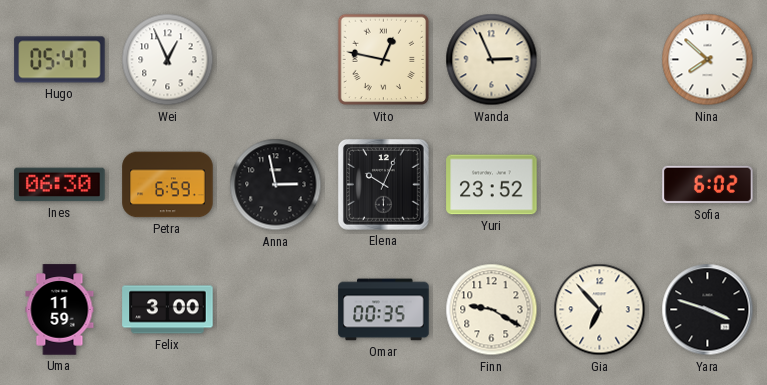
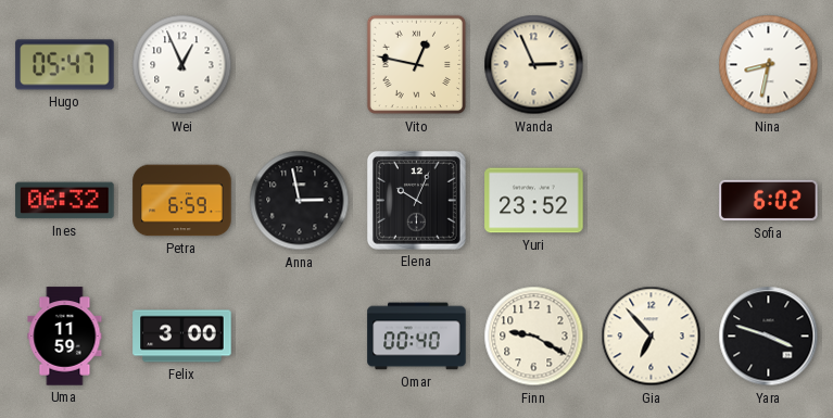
Nina: 7:52 -> 8:32 (769, 65)
Ines: 06:30 -> 06:32 (65, 201)
Omar: 00:35 -> 00:40 (417, 337)
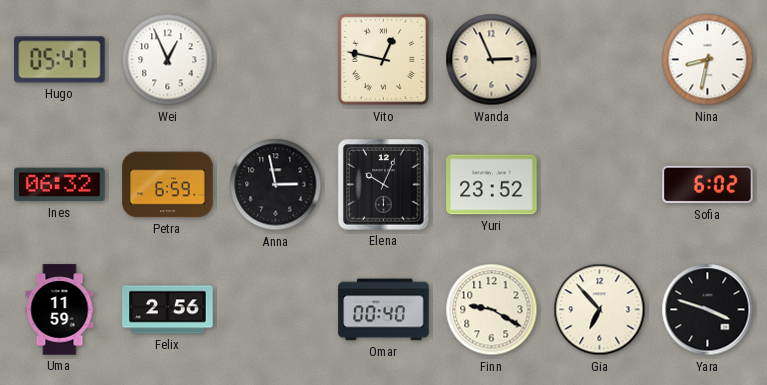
Felix: 3:00 -> 2:56 (168, 310)
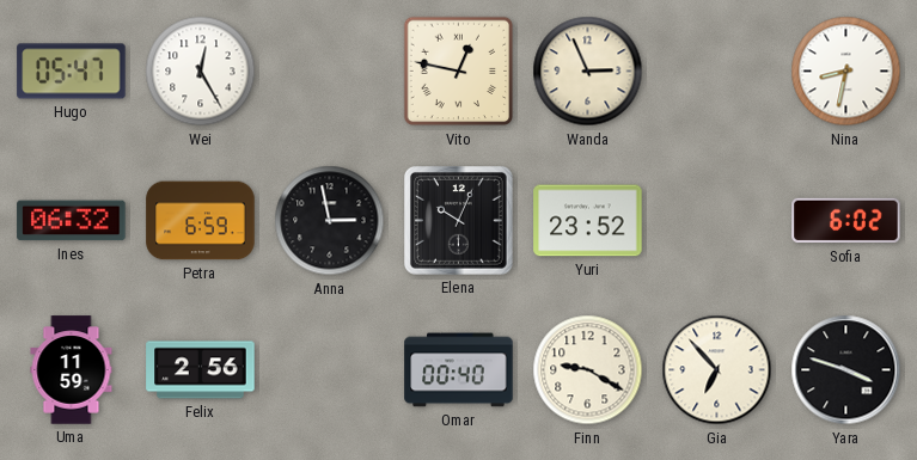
Wei: 12:56 -> 12:25 (201, 72)
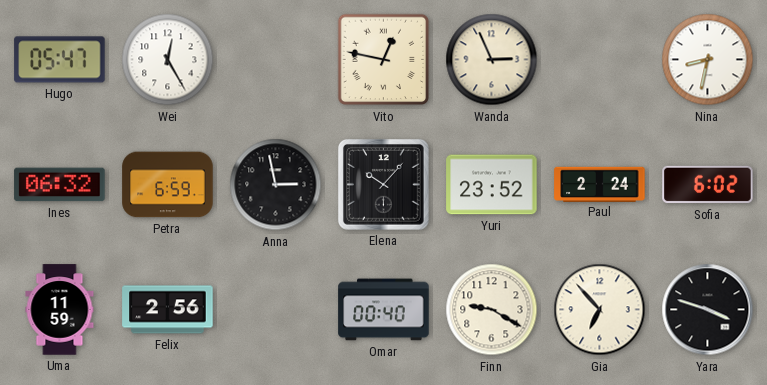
Elena: 10:04 -> 10:07 (383, 184)
Paul: none -> 2:24 (600, 184)
